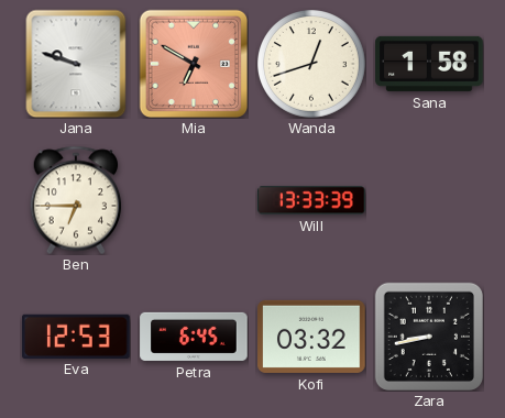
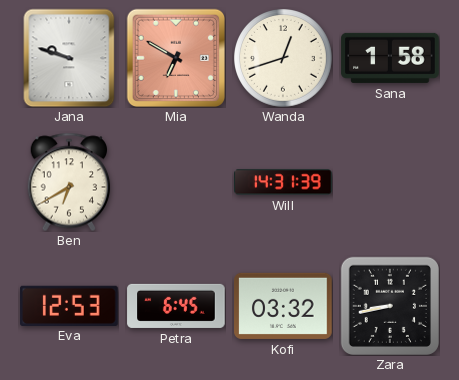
Ben: 6:45 -> 6:40 (69, 182)
Will: 13:33 -> 14:31 (283, 182)
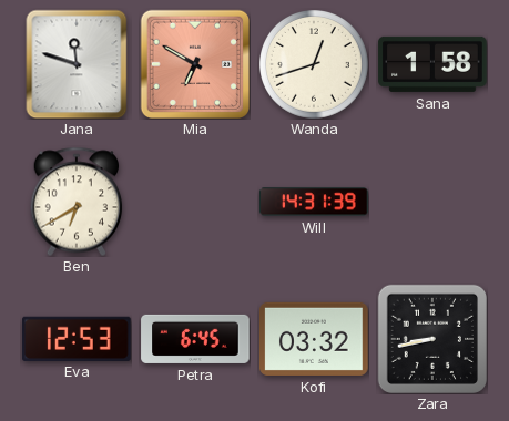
Jana: 9:48 -> 11:48 (77, 64)
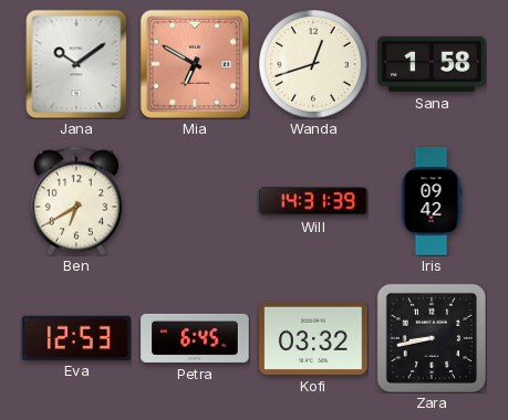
Jana: 11:48 -> 10:09 (76, 64)
Iris: none -> 09:42 (432, 201)
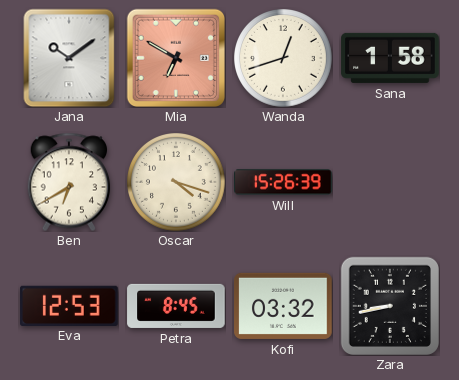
Oscar: none -> 4:18 (177, 183)
Will: 14:31 -> 15:26 (283, 182)
Iris: 09:42 -> none (432, 201)
Petra: 6:45 -> 8:45 (176, 306)
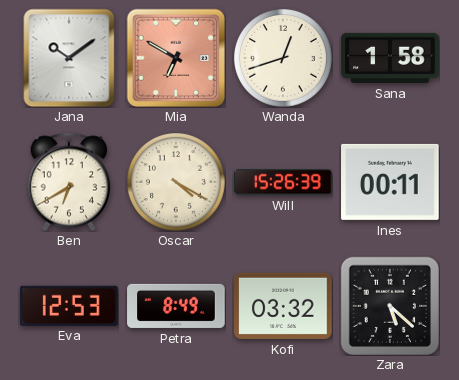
Oscar: 4:18 -> 4:20 (177, 183)
Ines: none -> 00:11 (390, 182)
Petra: 8:45 -> 8:49 (176, 306)
Zara: 8:43 -> 5:22 (390, 306)
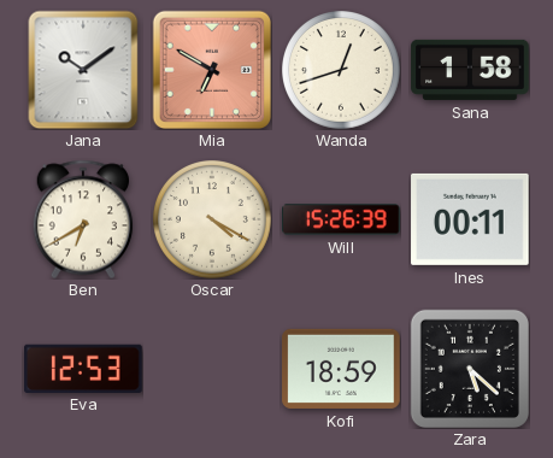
Petra: 8:49 -> none (176, 306)
Kofi: 03:32 -> 18:59 (341, 369)
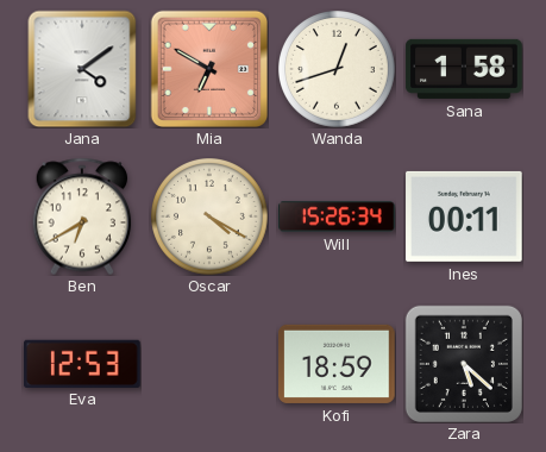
Jana: 10:09 -> 4:09 (82, 69)
Will: 15:26:39 -> 15:26:34 (337, 216)
